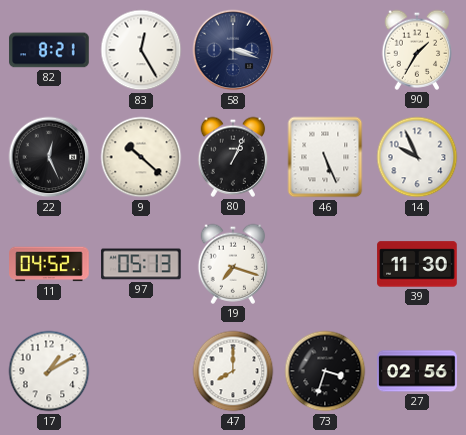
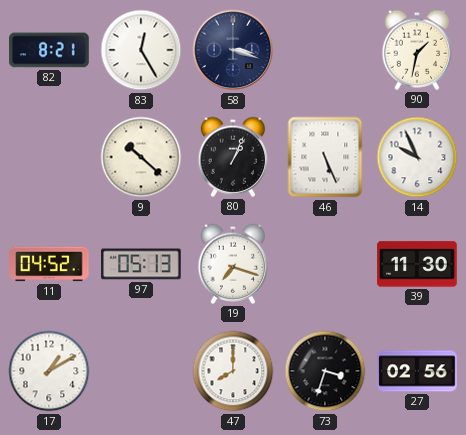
90: 1:35 -> 1:32 (417, 50)
22: 12:26 -> none (49, 157)
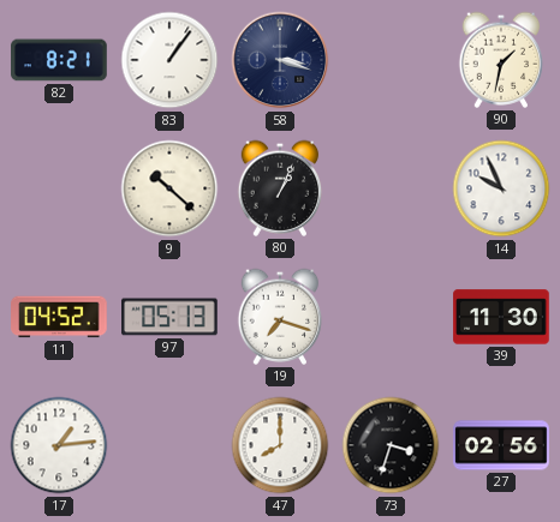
83: 12:25 -> 1:06 (169, 60)
46: 5:26 -> none (325, 157)
17: 1:10 -> 1:14 (59, 445)
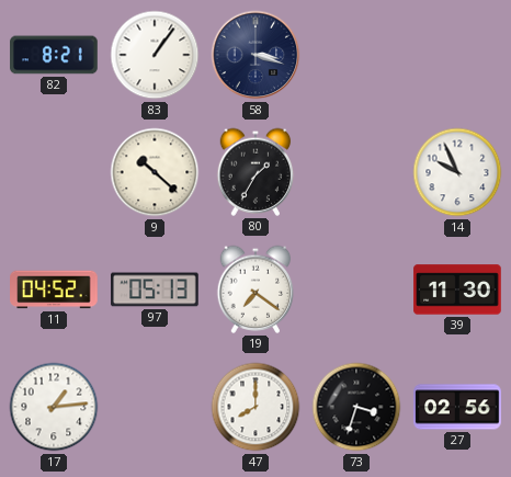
90: 1:32 -> none (501, 60)
80: 1:04 -> 1:35 (256, 172)
19: 7:18 -> 7:21 (256, 289)
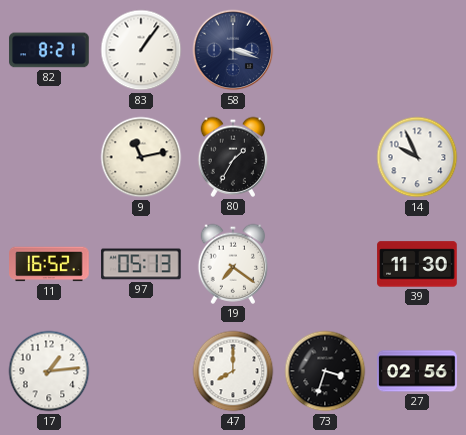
9: 10:22 -> 11:13 (141, 157)
11: 04:52 -> 16:52 (49, 264)
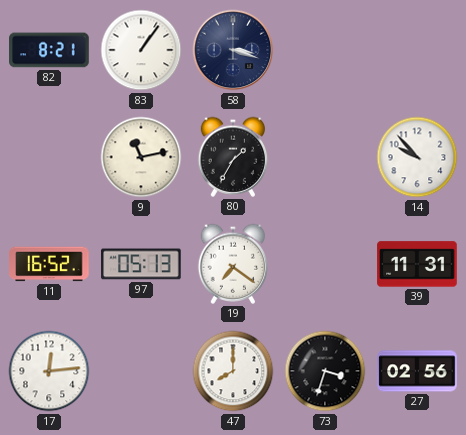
14: 9:56 -> 9:53 (417, 157)
39: 11:30 -> 11:31 (417, 264)
17: 1:14 -> 12:14 (49, 371)
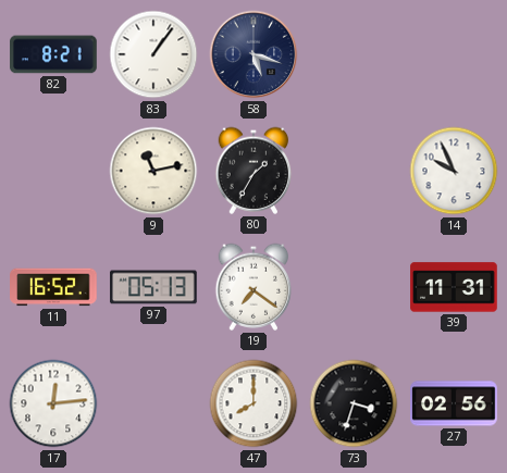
58: 3:18 -> 5:18 (253, 54)
14: 9:53 -> 9:56 (454, 171)
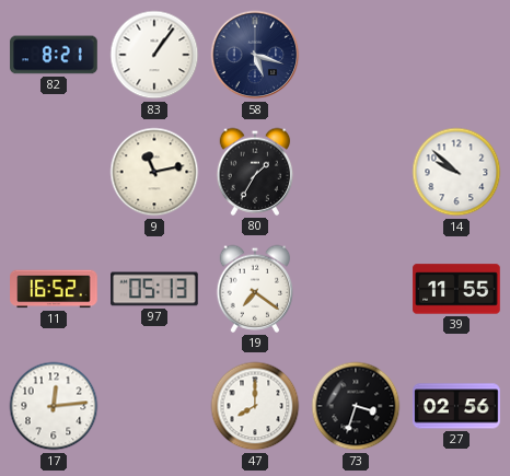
14: 9:56 -> 9:52 (456, 172)
39: 11:31 -> 11:55 (456, 289)
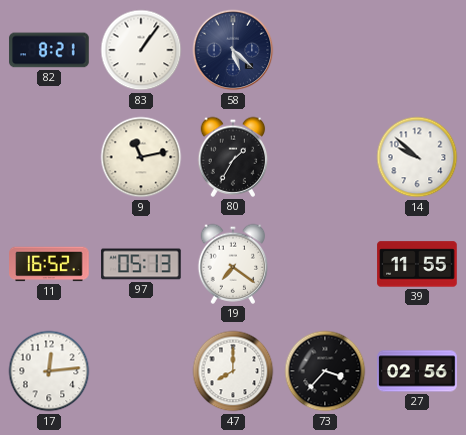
58: 5:18 -> 5:22 (233, 50)
73: 3:33 -> 3:37 (325, 371)
